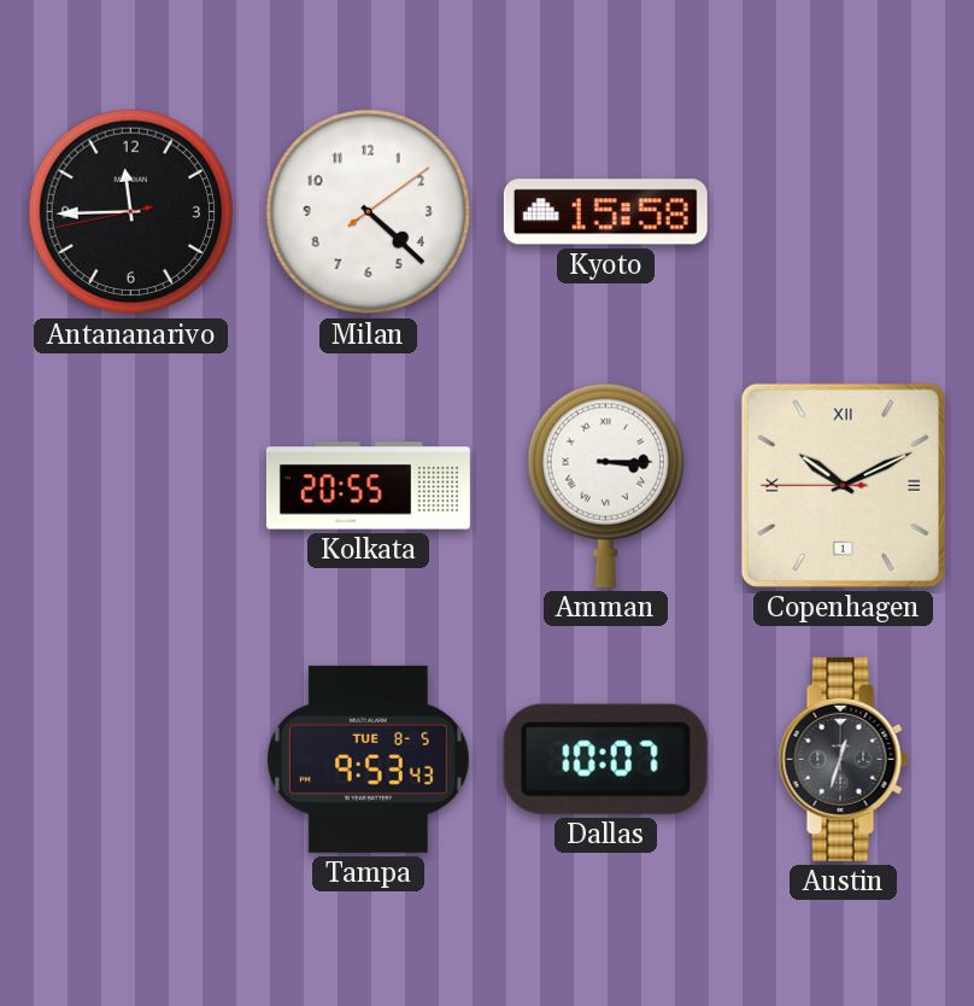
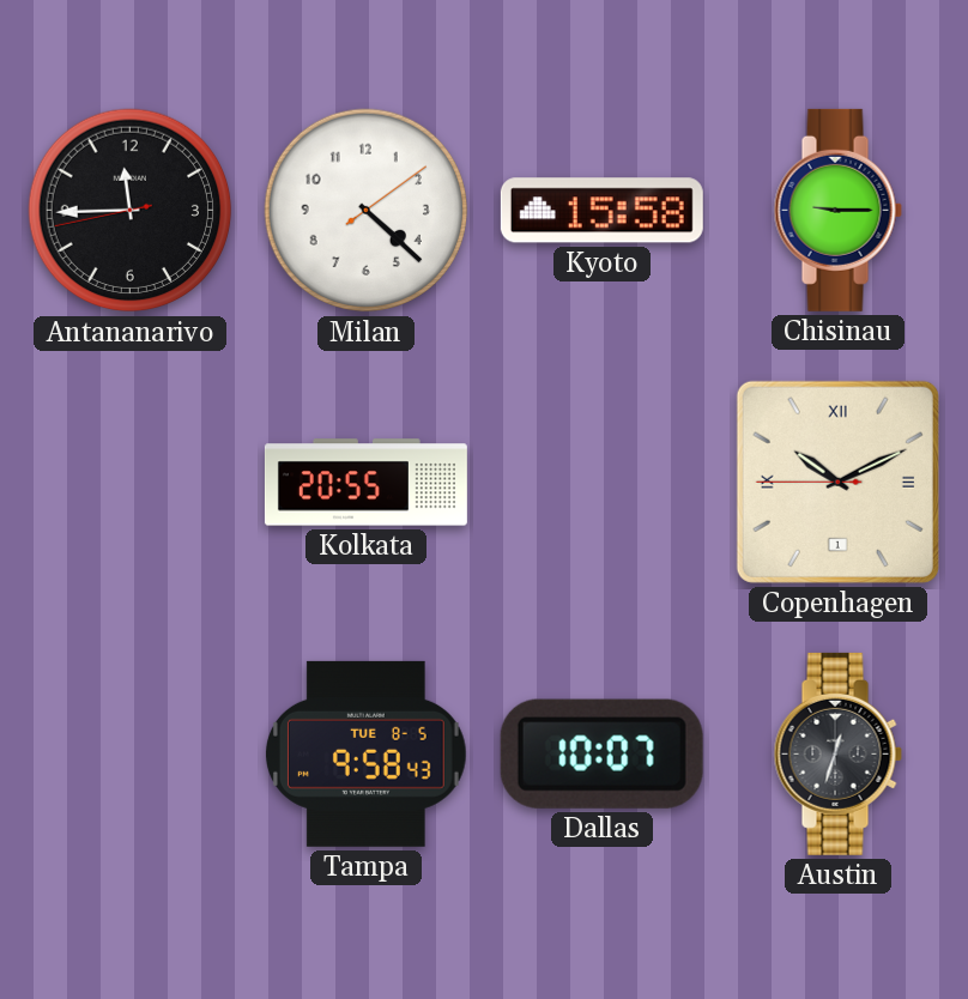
Chisinau: none -> 9:15 (837, 210)
Amman: 3:15 -> none (605, 485)
Tampa: 9:53 -> 9:58 (365, 753)
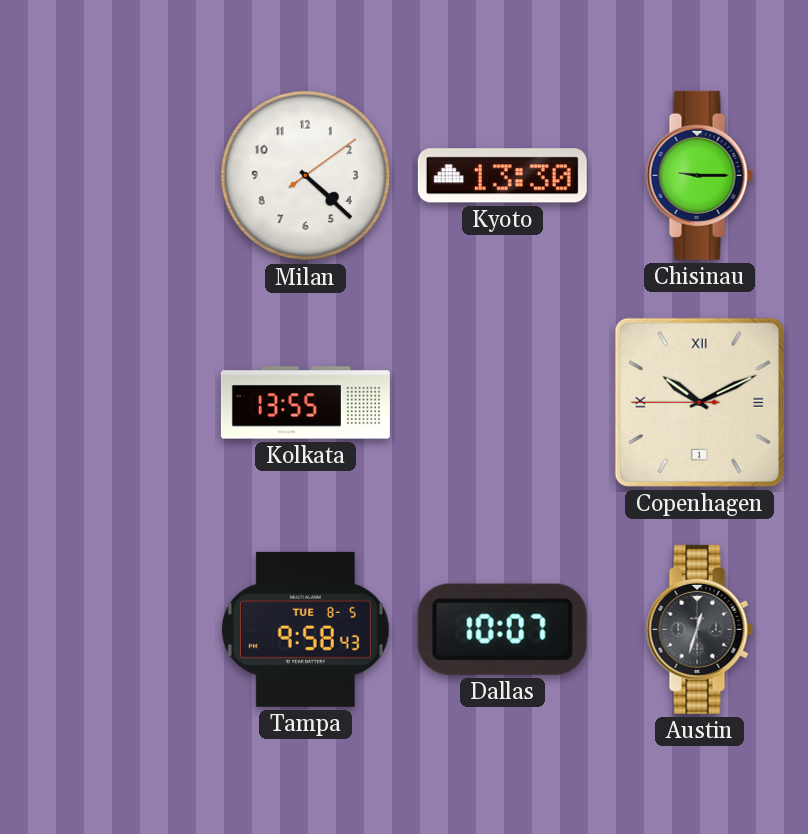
Antananarivo: 11:44 -> none (131, 211)
Kyoto: 15:58 -> 13:30 (502, 176)
Kolkata: 20:55 -> 13:55 (305, 403)
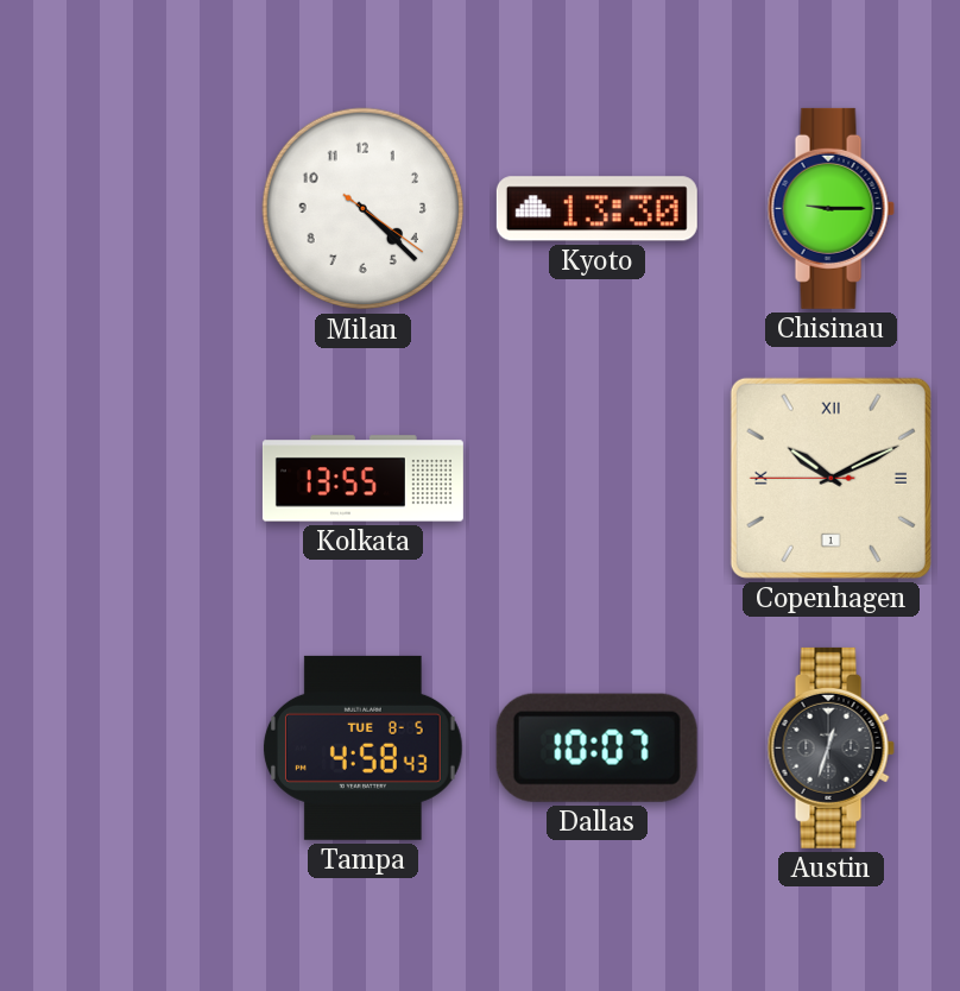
Milan: 4:22:09 -> 4:22:21 (364, 209)
Tampa: 9:58 -> 4:58 (362, 747)
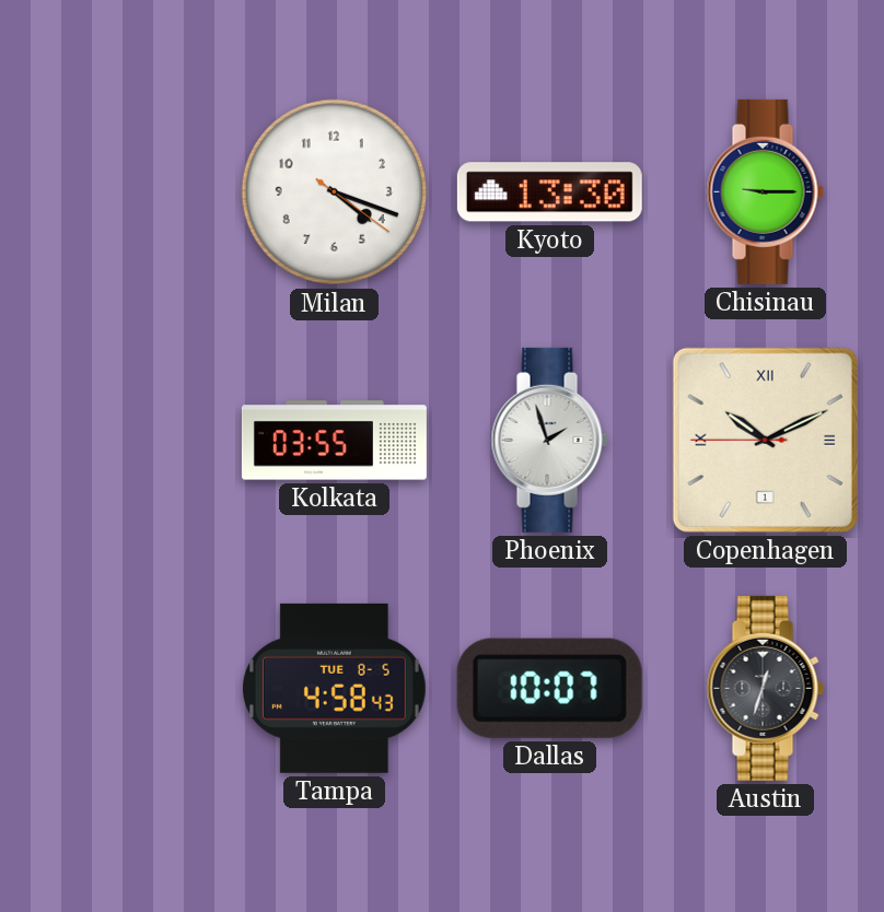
Milan: 4:22 -> 4:18 (335, 192)
Kolkata: 13:55 -> 03:55 (334, 441)
Phoenix: none -> 1:57 (549, 440)
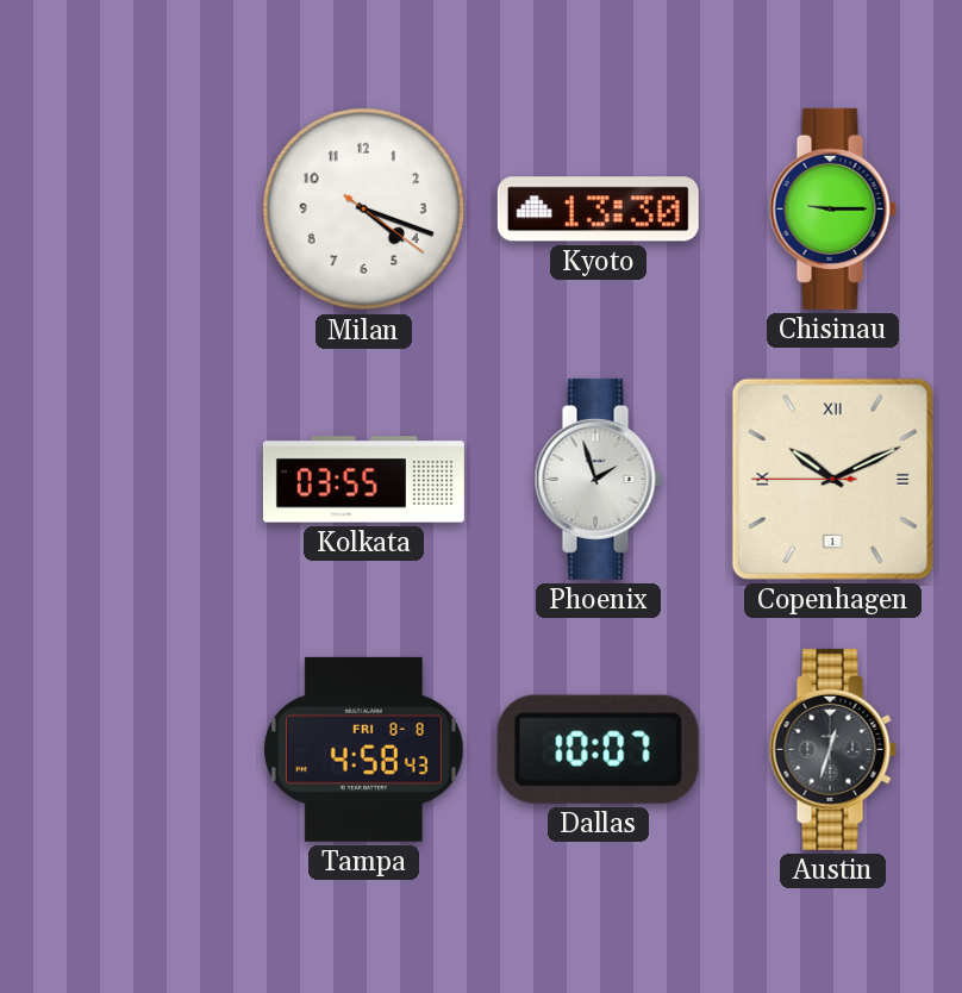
Tampa date: TUE 8-5 -> FRI 8-8 (363, 749)
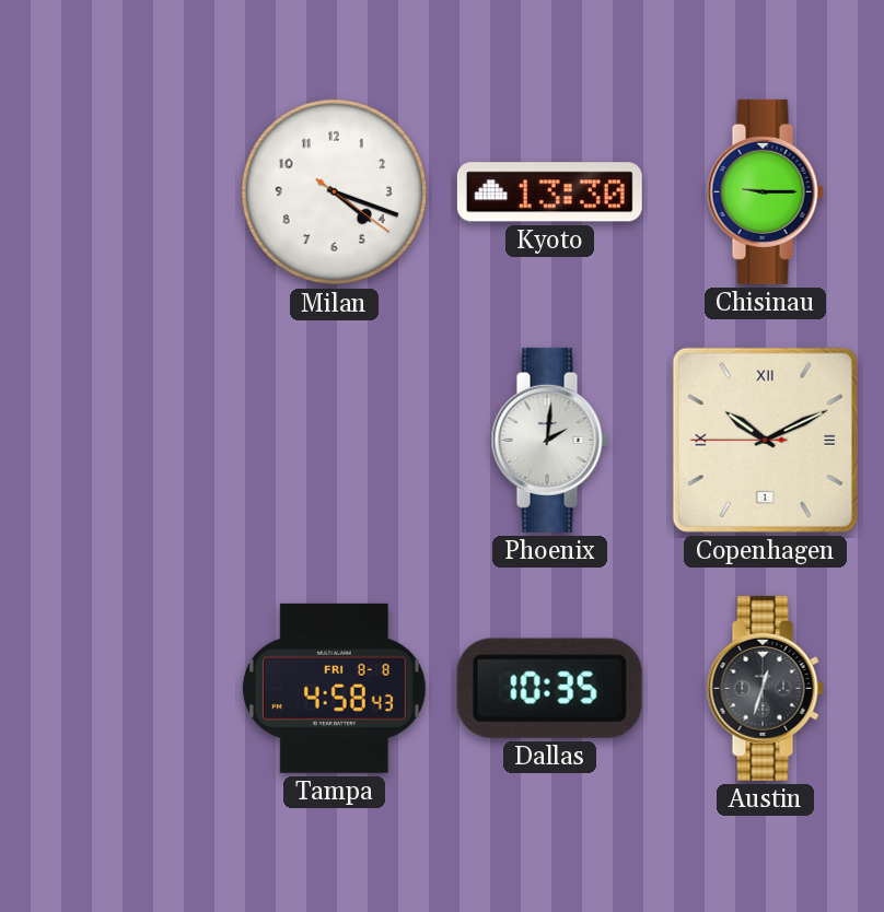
Kolkata: 03:55 -> none (363, 480)
Phoenix: 1:57 -> 2:01 (549, 440)
Dallas: 10:07 -> 10:35 (549, 688)
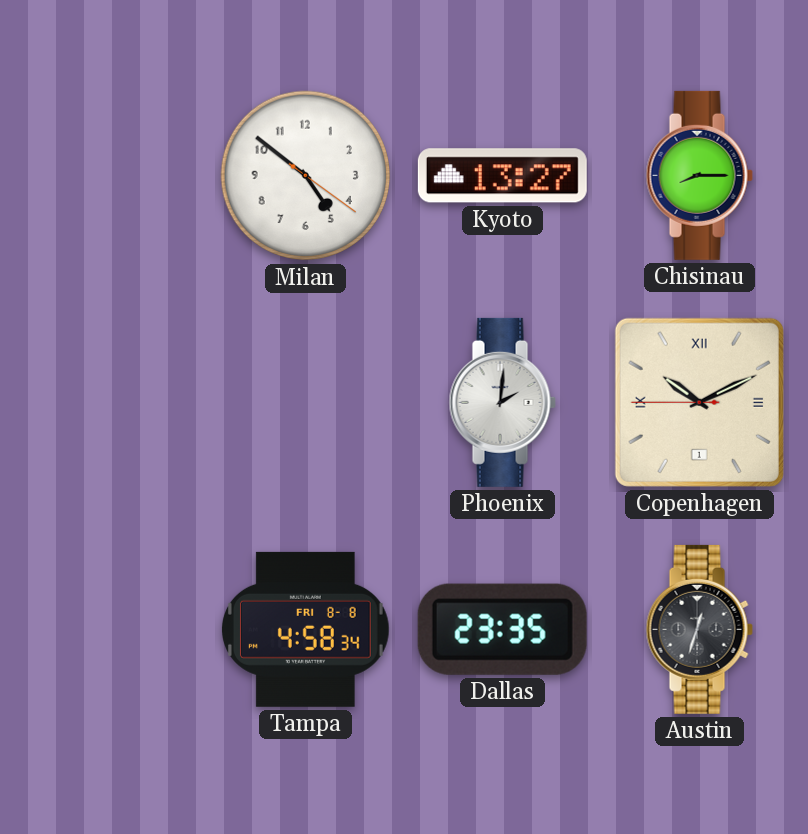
Milan: 4:18 -> 4:51 (306, 176)
Kyoto: 13:30 -> 13:27 (502, 176)
Chisinau: 9:15 -> 8:15 (699, 175)
Tampa: 4:58:43 -> 4:58:34 (305, 629)
Dallas: 10:35 -> 23:35 (502, 629)
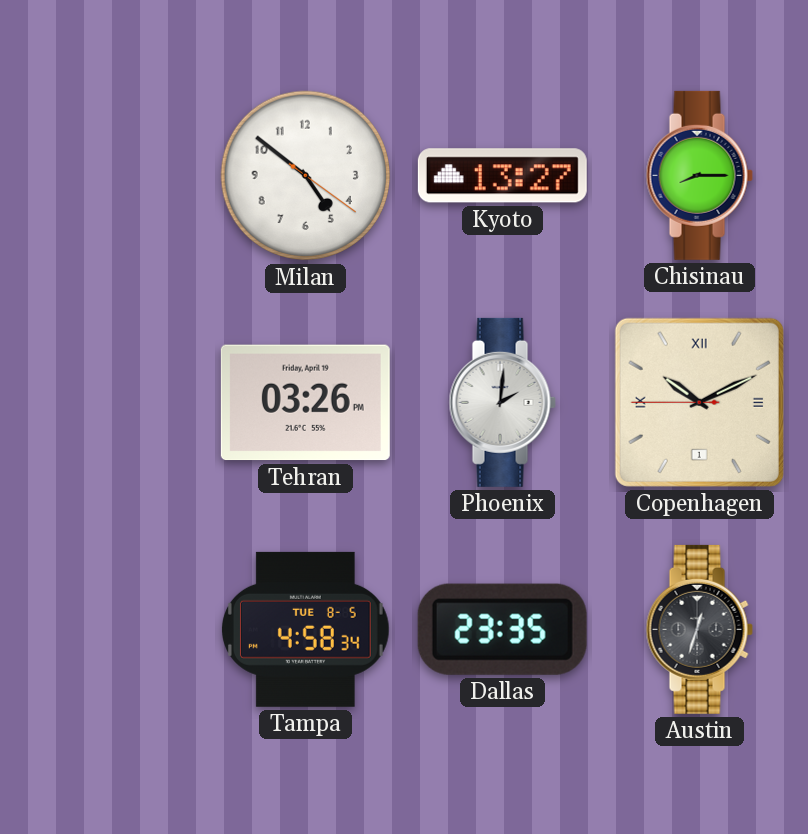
Tehran: none -> 03:26 (305, 403)
Tampa date: FRI 8-8 -> TUE 8-5 (305, 629)
